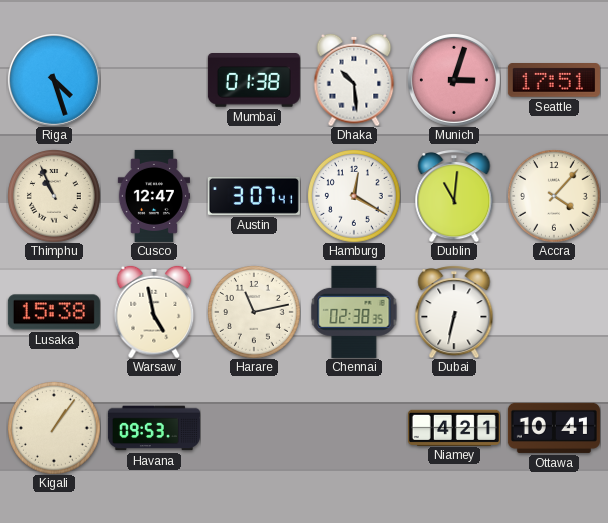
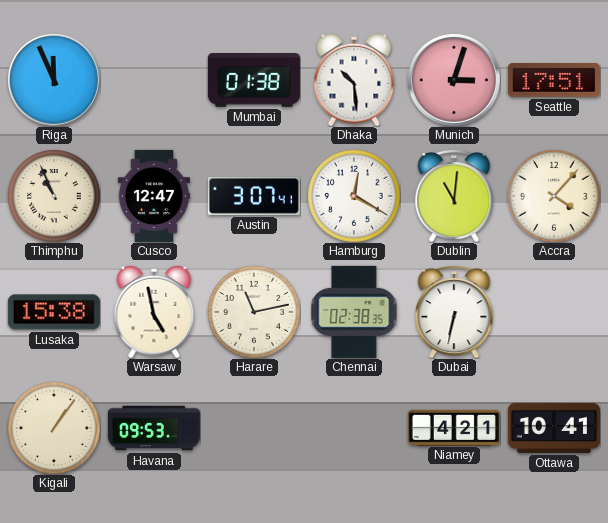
Riga: 4:27 -> 11:56 (54, 80)
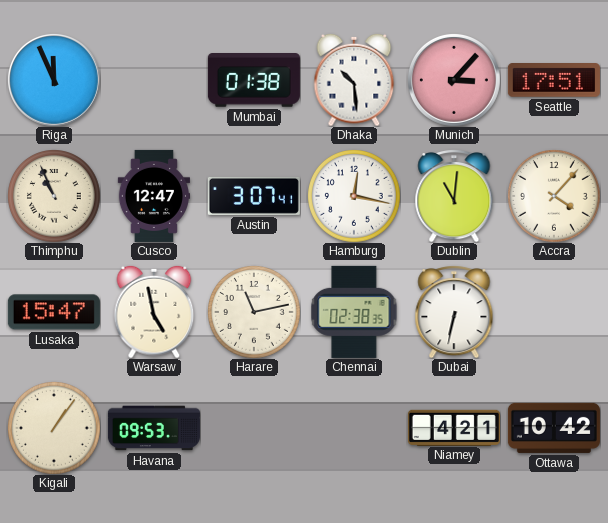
Munich: 3:03 -> 3:07 (454, 80)
Hamburg: 12:20 -> 12:17 (354, 196)
Lusaka: 15:38 -> 15:47 (54, 312)
Ottawa: 10:41 -> 10:42 (554, 428)
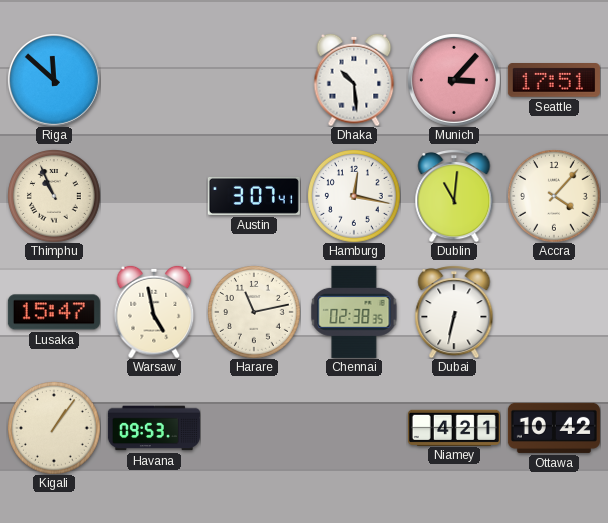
Riga: 11:56 -> 11:52 (54, 80)
Mumbai: 01:38 -> none (254, 80)
Cusco: 12:47 -> none (153, 196)
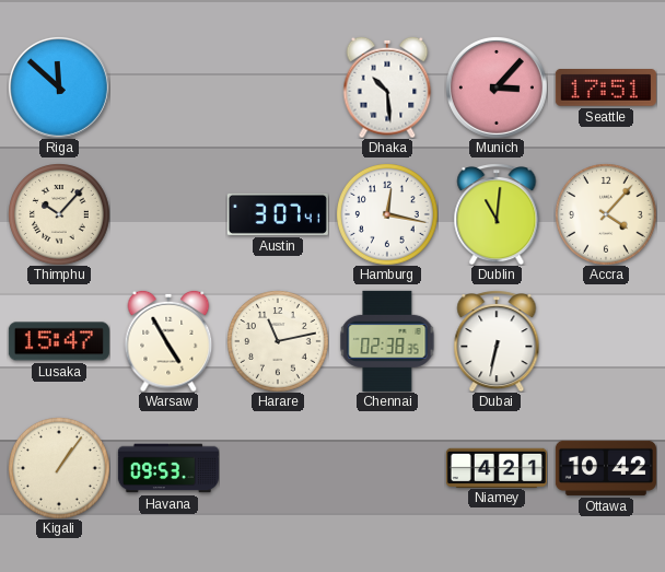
Thimphu: 10:56 -> 10:07 (59, 214)
Warsaw: 4:58 -> 4:55 (168, 341)
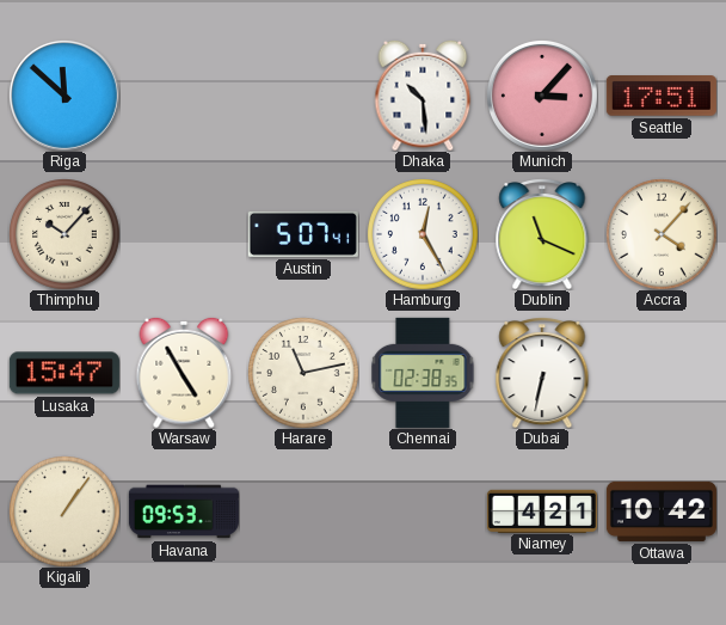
Austin: 3:07 -> 5:07 (303, 234)
Hamburg: 12:17 -> 12:25 (423, 234)
Dublin: 11:01 -> 11:19 (542, 234)
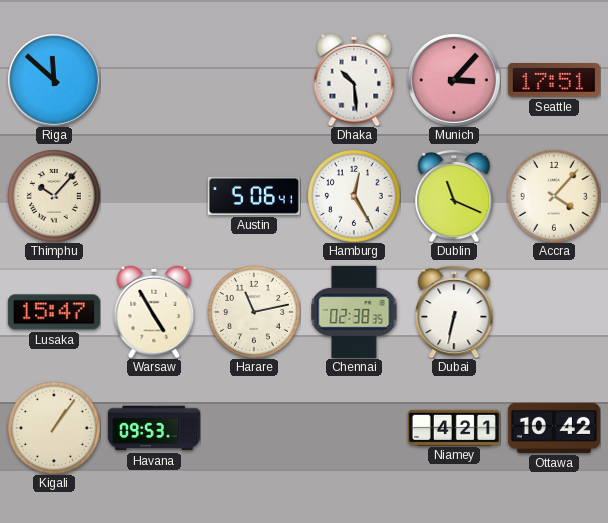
Austin: 5:07 -> 5:06 (254, 196)
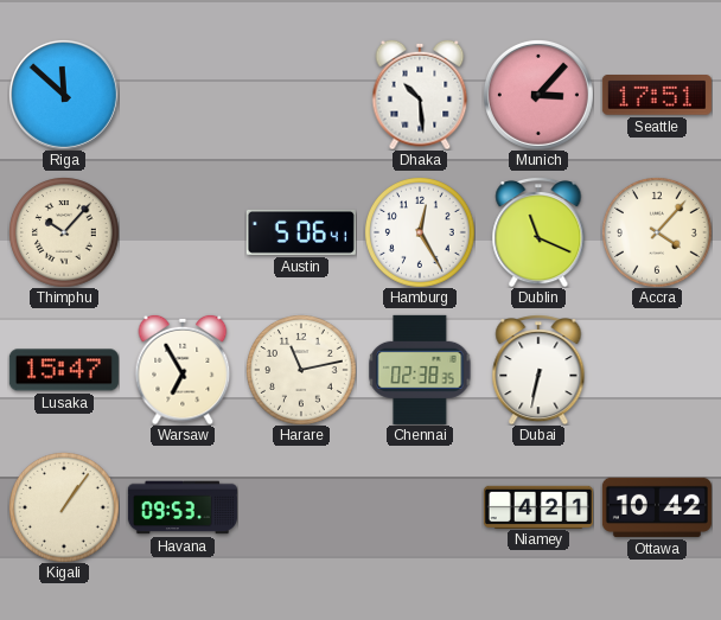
Warsaw: 4:55 -> 6:55 (183, 370)
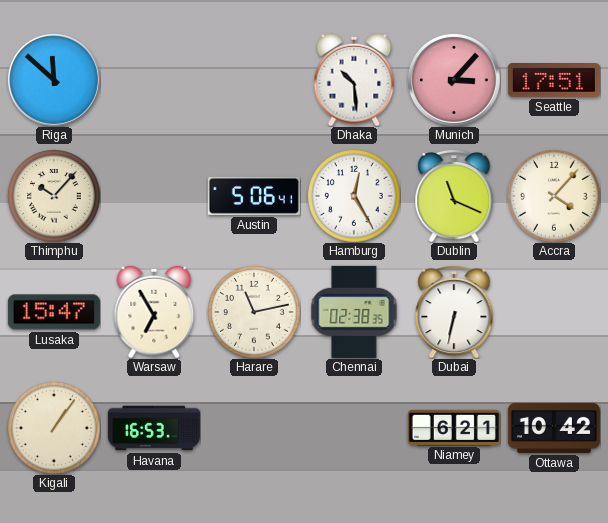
Havana: 09:53 -> 16:53 (154, 428)
Niamey: 4:21 -> 6:21 (454, 427)
